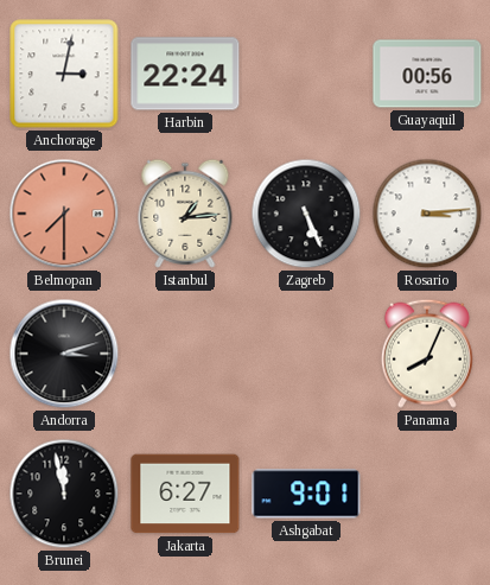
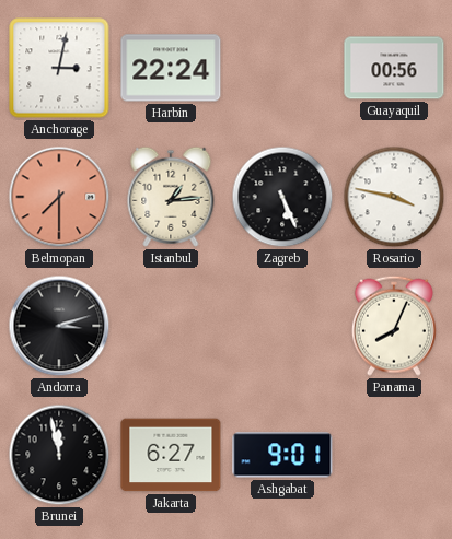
Rosario: 3:14 -> 3:47 (394, 197)
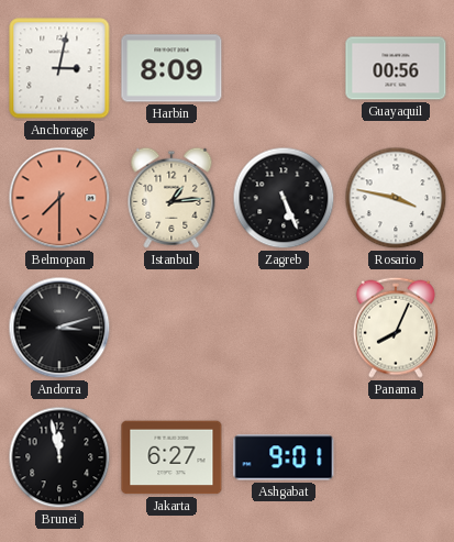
Harbin: 22:24 -> 8:09 (171, 68)
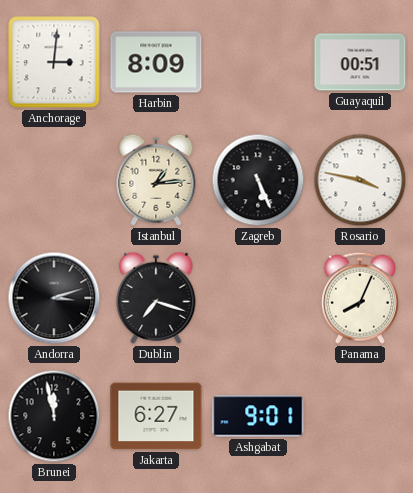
Anchorage: 3:02 -> 3:01 (54, 62)
Guayaquil: 00:56 -> 00:51 (360, 62)
Belmopan: 7:30 -> none (59, 198)
Dublin: none -> 7:18 (156, 298)
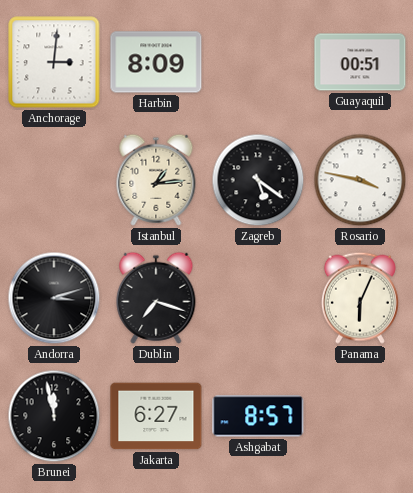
Zagreb: 5:26 -> 5:21 (258, 180)
Panama: 8:04 -> 6:04 (360, 298)
Ashgabat: 9:01 -> 8:57 (258, 416)
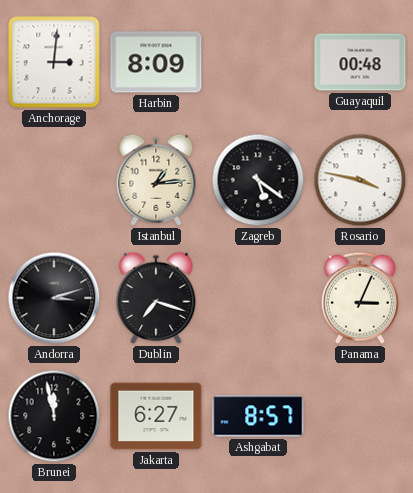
Guayaquil: 00:51 -> 00:48 (360, 62)
Panama: 6:04 -> 3:04 (360, 298)
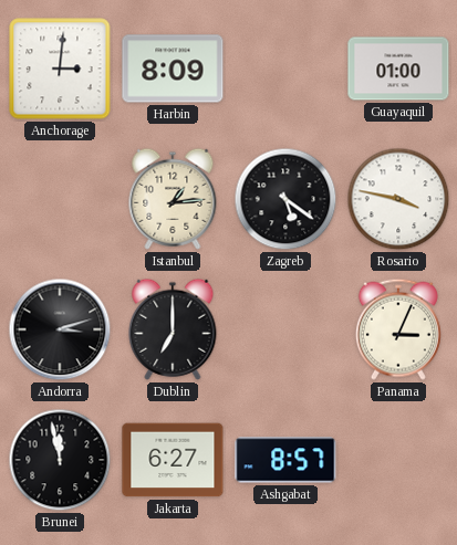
Guayaquil: 00:48 -> 01:00 (398, 69)
Dublin: 7:18 -> 7:00 (173, 329)
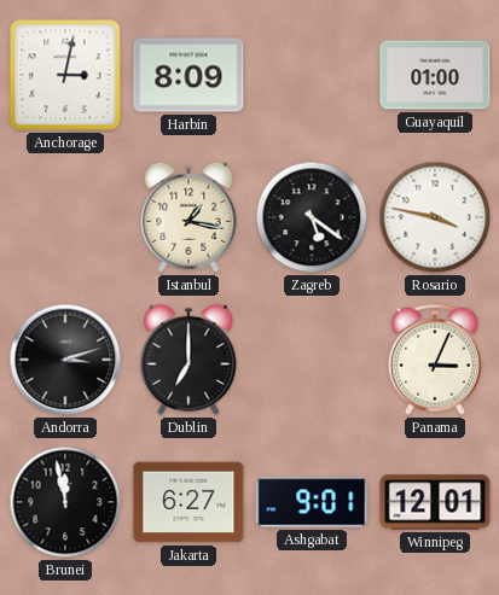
Anchorage: 3:01 -> 3:02 (65, 75)
Istanbul: 1:14 -> 1:17 (188, 217)
Ashgabat: 8:57 -> 9:01 (312, 502)
Winnipeg: none -> 12:01 (435, 502)
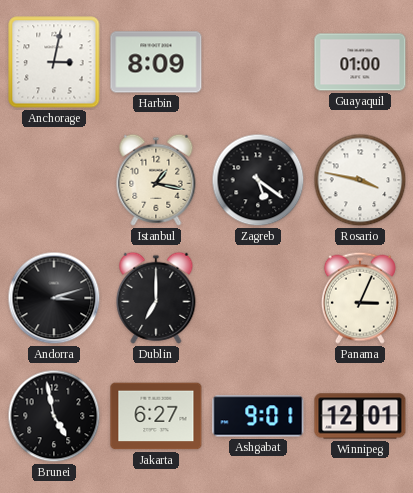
Brunei: 11:58 -> 4:58 (54, 416)
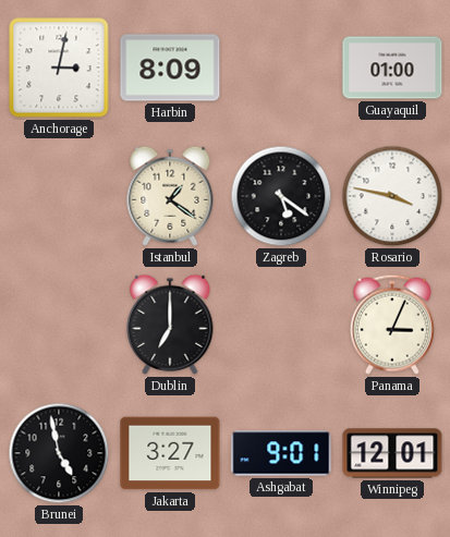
Istanbul: 1:17 -> 1:21 (170, 196)
Andorra: 3:12 -> none (54, 298)
Jakarta: 6:27 -> 3:27 (170, 453)
